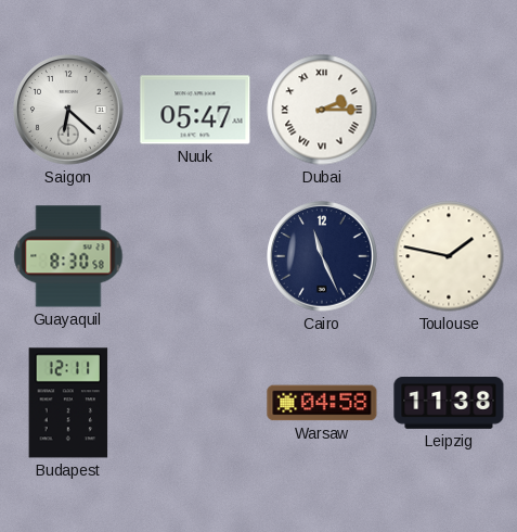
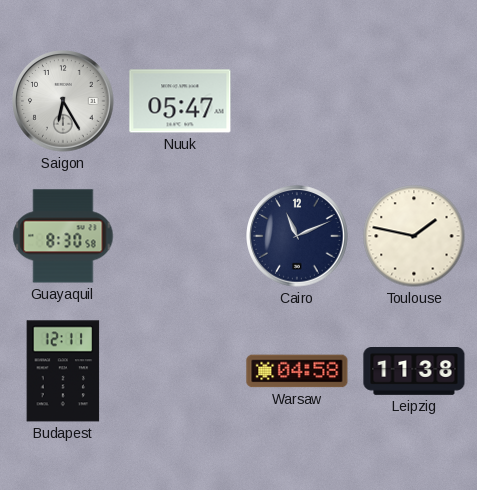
Saigon: 6:22 -> 6:25 (63, 101)
Dubai: 2:15 -> none (322, 110)
Cairo: 11:26 -> 11:11 (297, 236)
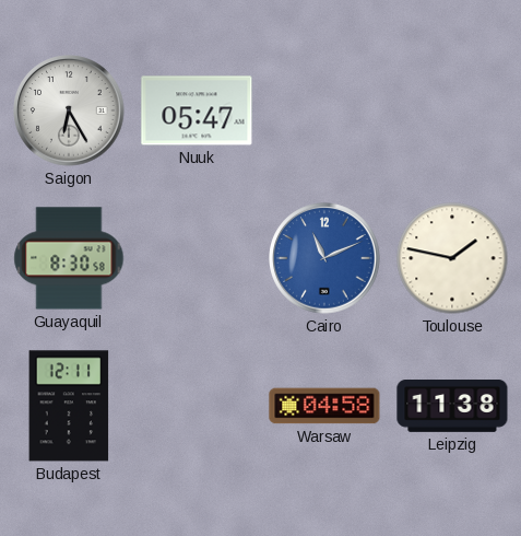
Cairo dial: navy -> blue (324, 258)
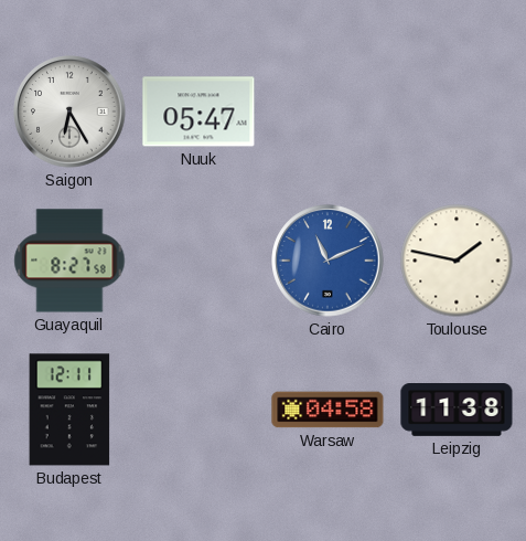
Guayaquil: 8:30 -> 8:27 (69, 261)
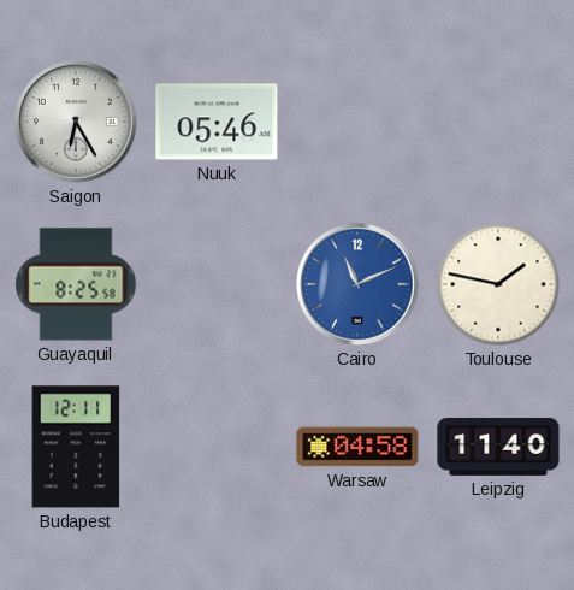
Nuuk: 05:47 -> 05:46 (217, 122)
Guayaquil: 8:27 -> 8:25 (76, 284)
Leipzig: 11:38 -> 11:40 (498, 448)
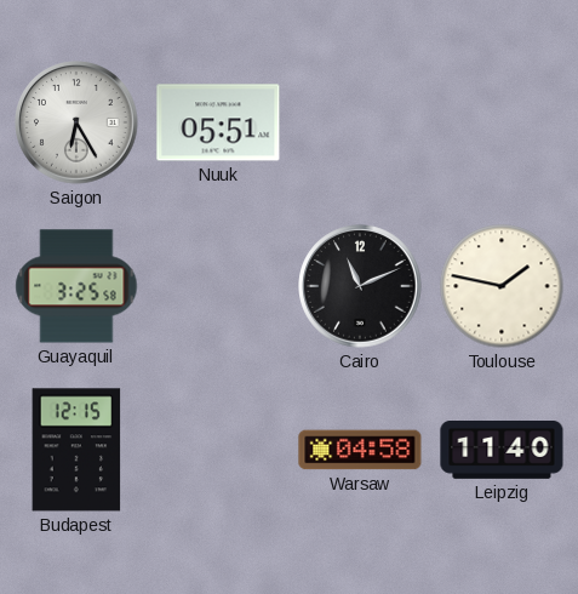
Nuuk: 05:46 -> 05:51 (218, 122)
Guayaquil: 8:25 -> 3:25 (76, 286)
Cairo dial: blue -> black (360, 286)
Budapest: 12:11 -> 12:15 (76, 450)
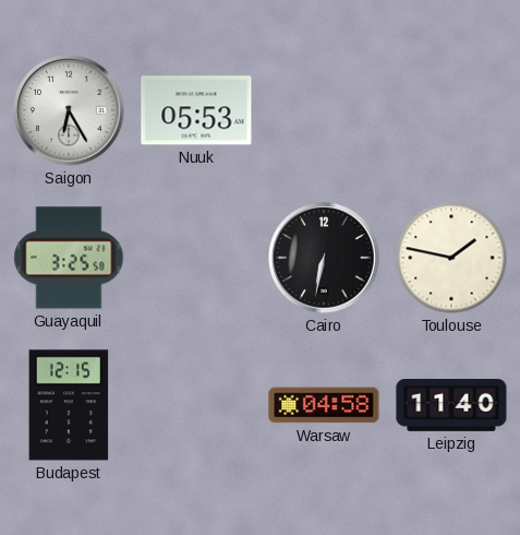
Nuuk: 05:51 -> 05:53 (196, 110)
Cairo: 11:11 -> 6:32 (324, 258)
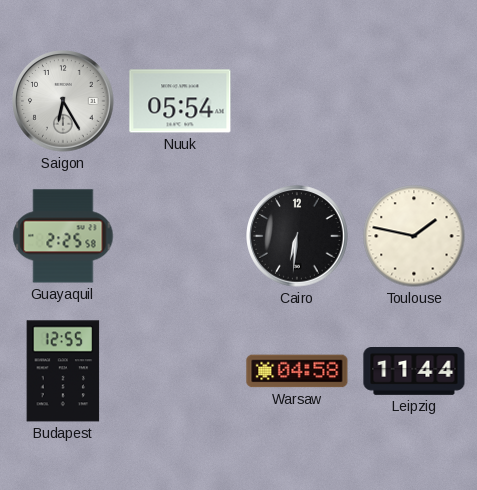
Nuuk: 05:53 -> 05:54 (180, 101)
Guayaquil: 3:25 -> 2:25 (63, 236)
Cairo: 6:32 -> 6:31 (297, 236)
Budapest: 12:15 -> 12:55 (63, 371)
Leipzig: 11:40 -> 11:44 (414, 372)
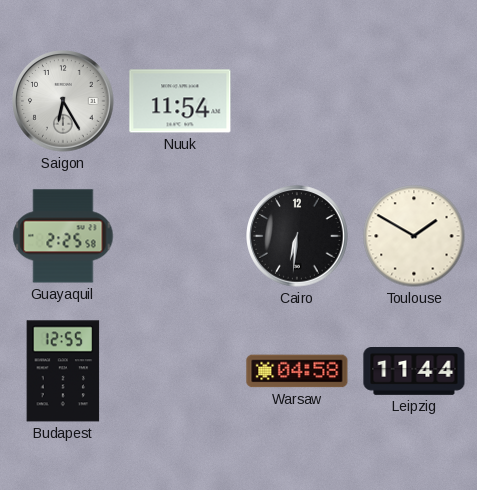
Nuuk: 05:54 -> 11:54 (180, 101)
Toulouse: 1:47 -> 1:50 (414, 236)
